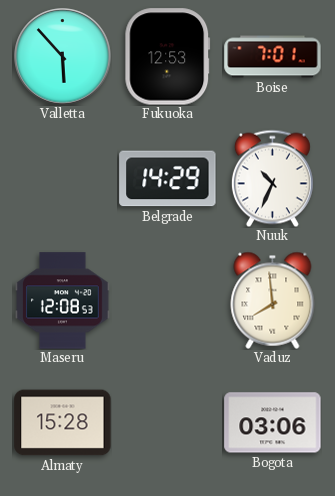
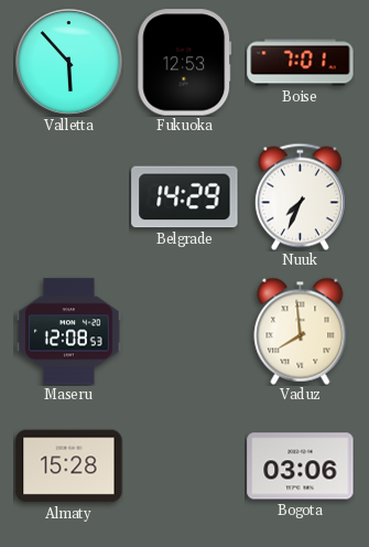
Nuuk: 10:34 -> 7:34 (300, 196)
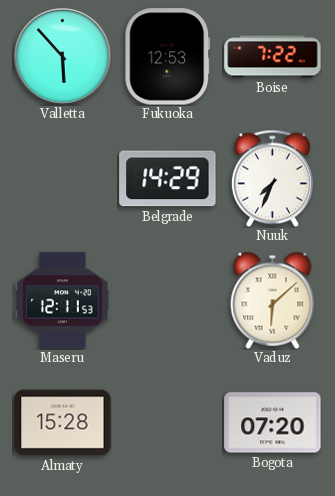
Boise: 7:01 -> 7:22 (273, 57)
Maseru: 12:08 -> 12:11 (63, 301)
Vaduz: 7:59 -> 6:08 (273, 300)
Bogota: 03:06 -> 07:20 (273, 423)
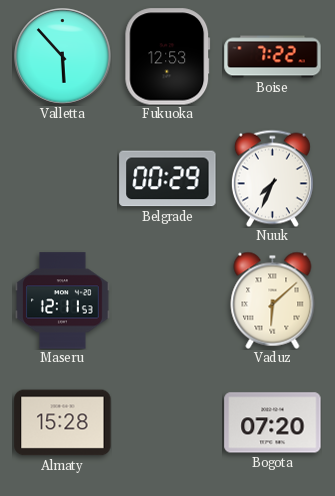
Belgrade: 14:29 -> 00:29 (168, 179)
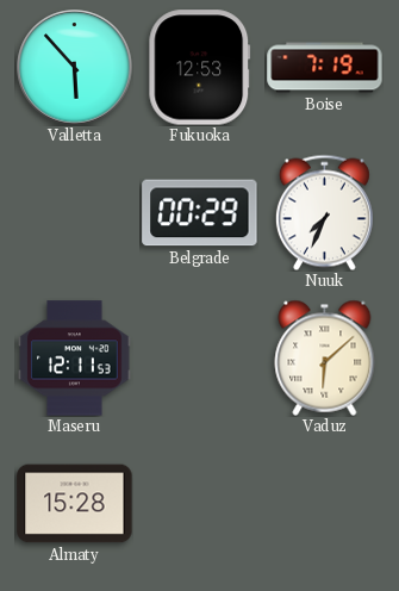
Boise: 7:22 -> 7:19 (325, 68)
Bogota: 07:20 -> none (273, 423)
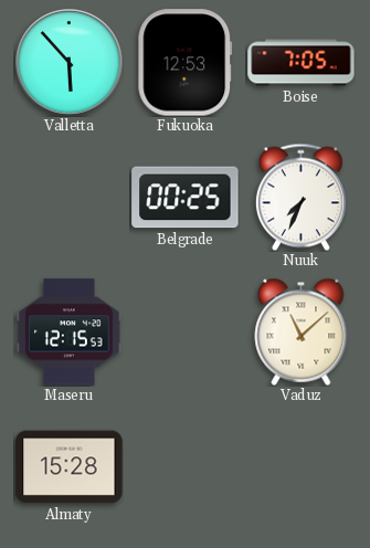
Boise: 7:19 -> 7:05 (302, 63)
Belgrade: 00:29 -> 00:25 (186, 198)
Maseru: 12:11 -> 12:15 (70, 333)
Vaduz: 6:08 -> 11:08 (302, 331)
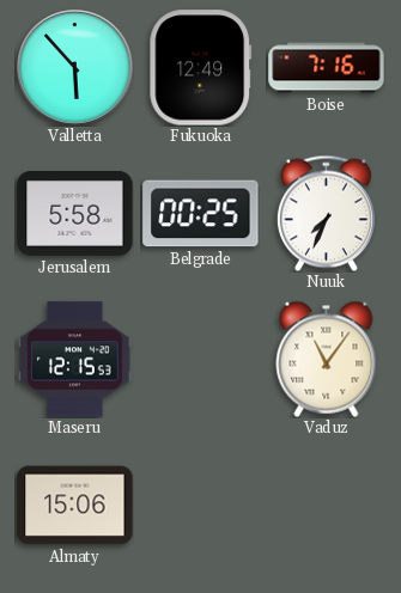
Fukuoka: 12:53 -> 12:49 (201, 68)
Boise: 7:05 -> 7:16 (327, 68)
Jerusalem: none -> 5:58 (75, 214)
Vaduz: 11:08 -> 11:06 (327, 359)
Almaty: 15:28 -> 15:06 (75, 506)
